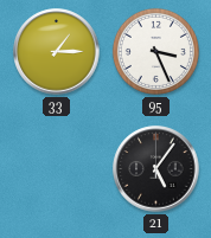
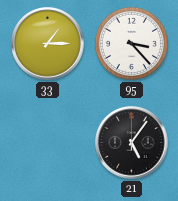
95: 3:26 -> 3:23 (131, 43)
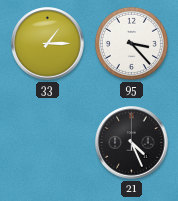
21: 5:06 -> 4:26 (132, 143)
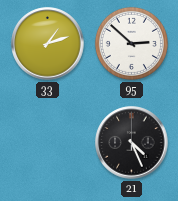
33: 1:15 -> 1:12 (48, 44)
95: 3:23 -> 2:52 (131, 43)
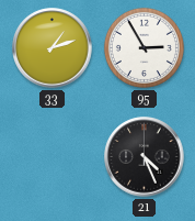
95: 2:52 -> 2:55 (144, 47)
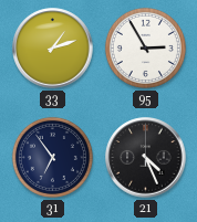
31: none -> 6:54 (52, 157)
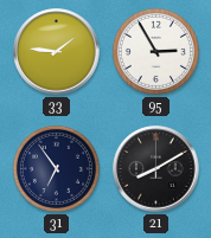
33: 1:12 -> 1:46 (57, 52)
21: 4:26 -> 8:10 (156, 169)
